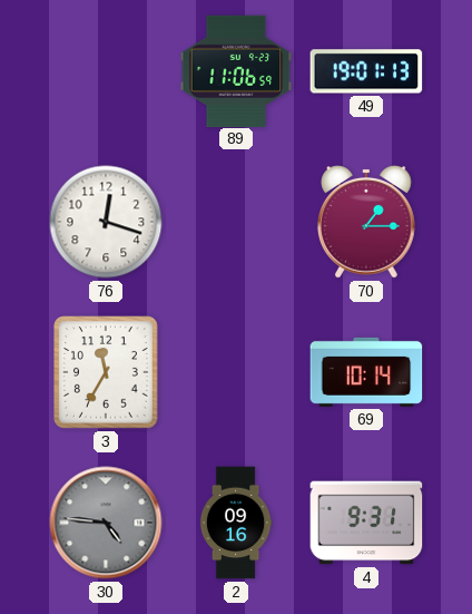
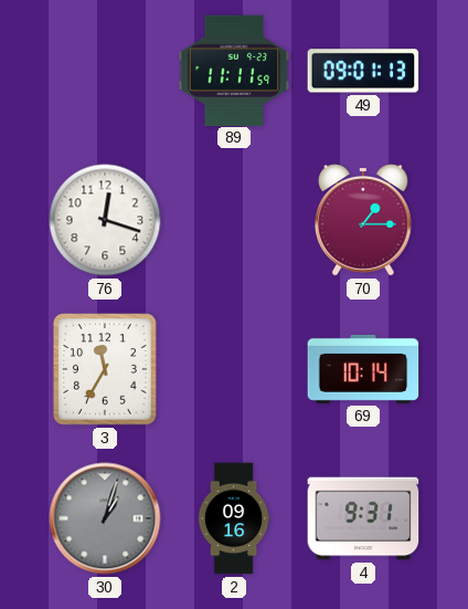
89: 11:06 -> 11:11 (234, 70)
49: 19:01 -> 09:01 (363, 71)
30: 4:46 -> 1:03 (105, 518)
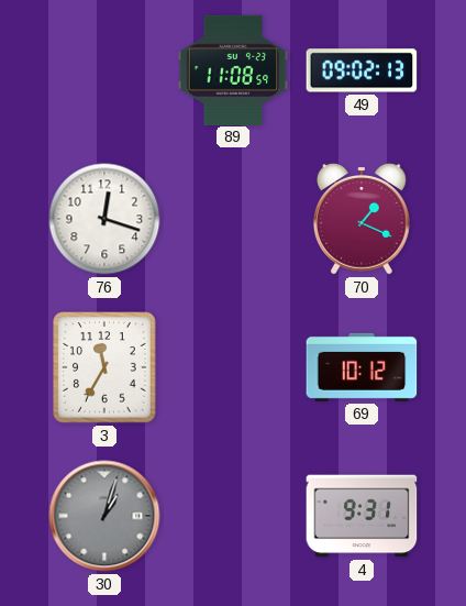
89: 11:11 -> 11:08 (233, 69)
49: 09:01 -> 09:02 (362, 70)
70: 1:15 -> 1:19 (363, 219)
69: 10:14 -> 10:12 (362, 367)
2: 09:16 -> none (234, 518)
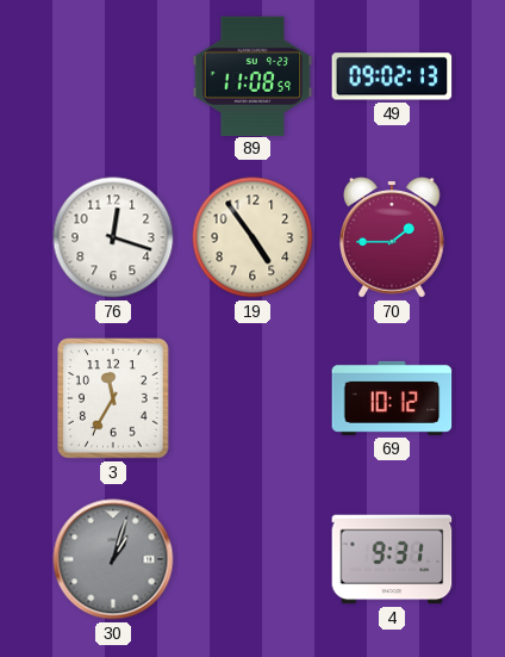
19: none -> 4:54 (253, 237)
70: 1:19 -> 1:45 (393, 237)
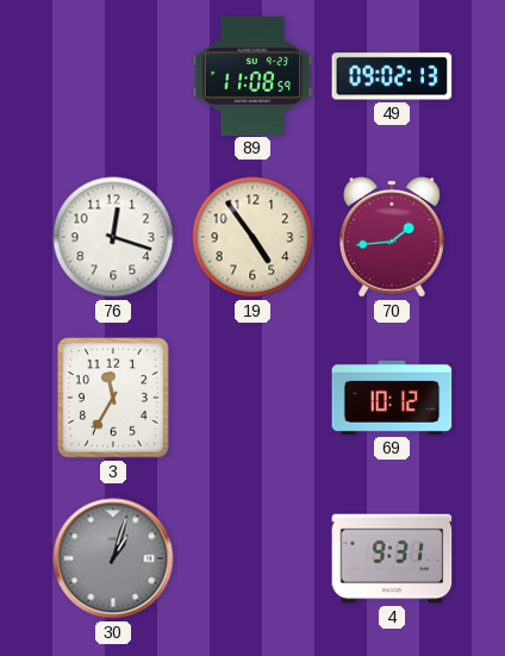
70: 1:45 -> 1:44 (393, 237)
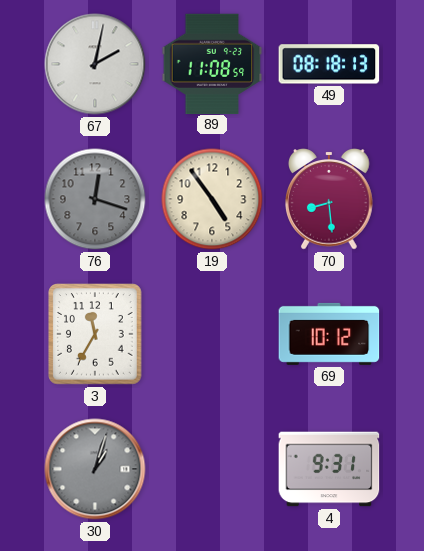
67: none -> 2:02 (95, 64)
49: 09:02 -> 08:18 (329, 64)
76 dial: white -> grey (95, 199)
70: 1:44 -> 8:29 (330, 199)
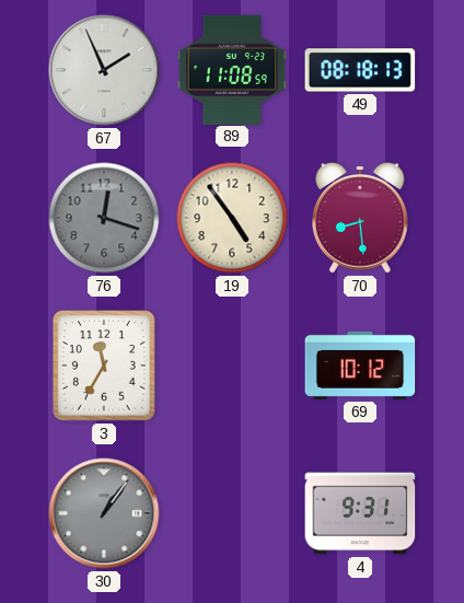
67: 2:02 -> 1:56 (104, 70)
30: 1:03 -> 1:06 (104, 513)
